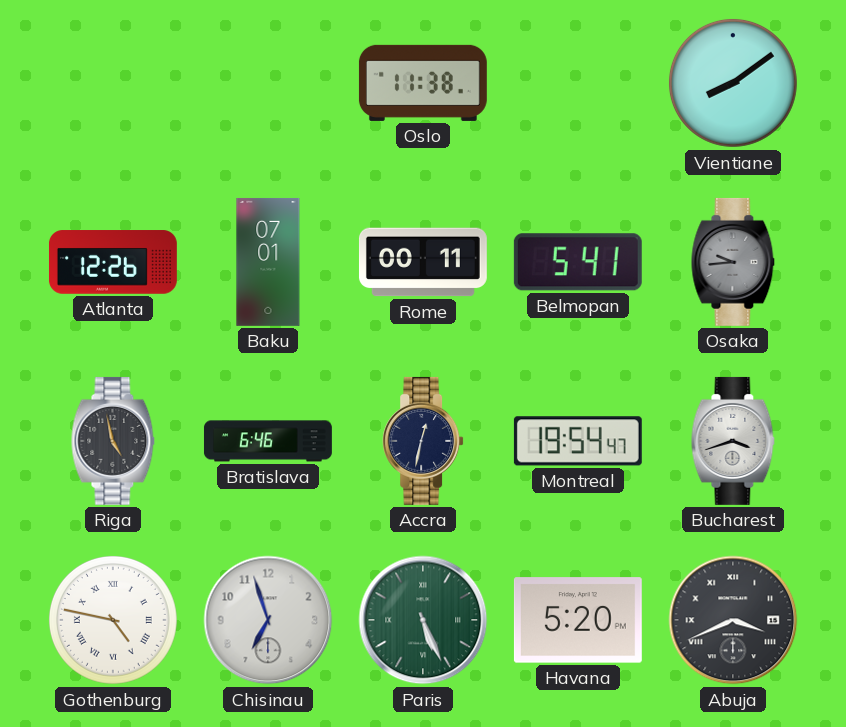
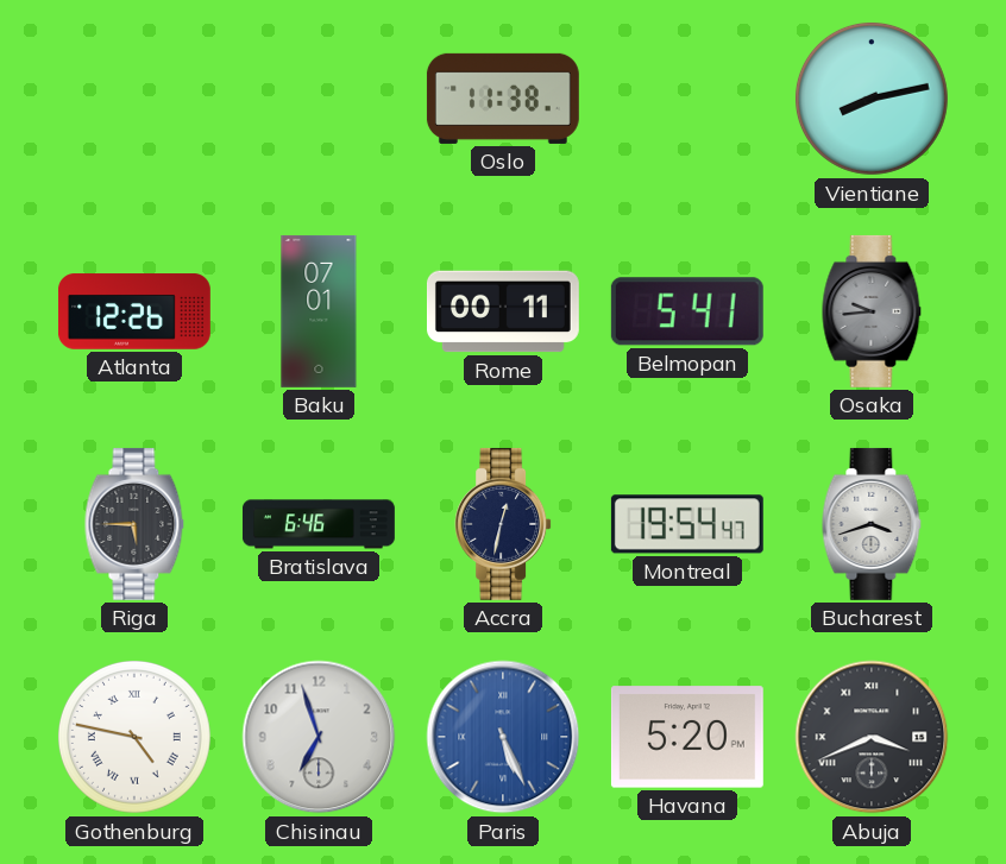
Vientiane: 8:09 -> 8:13 (872, 99)
Riga: 4:58 -> 5:45 (134, 524)
Paris dial: green -> blue (503, 737)
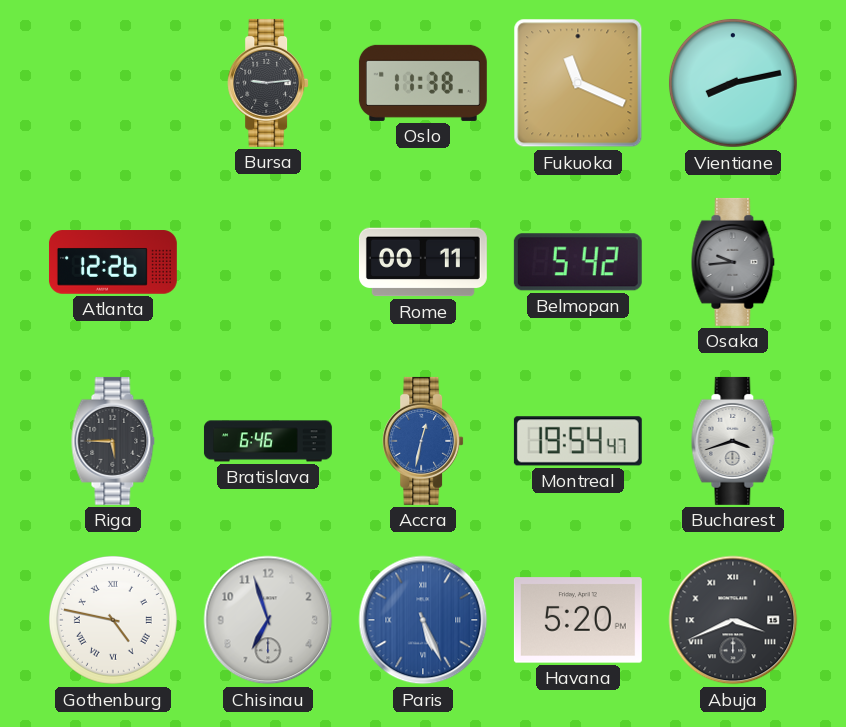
Bursa: none -> 9:14 (268, 83)
Fukuoka: none -> 11:19 (578, 83)
Baku: 07:01 -> none (319, 311)
Belmopan: 5:41 -> 5:42 (578, 262)
Accra dial: navy -> blue (423, 441)
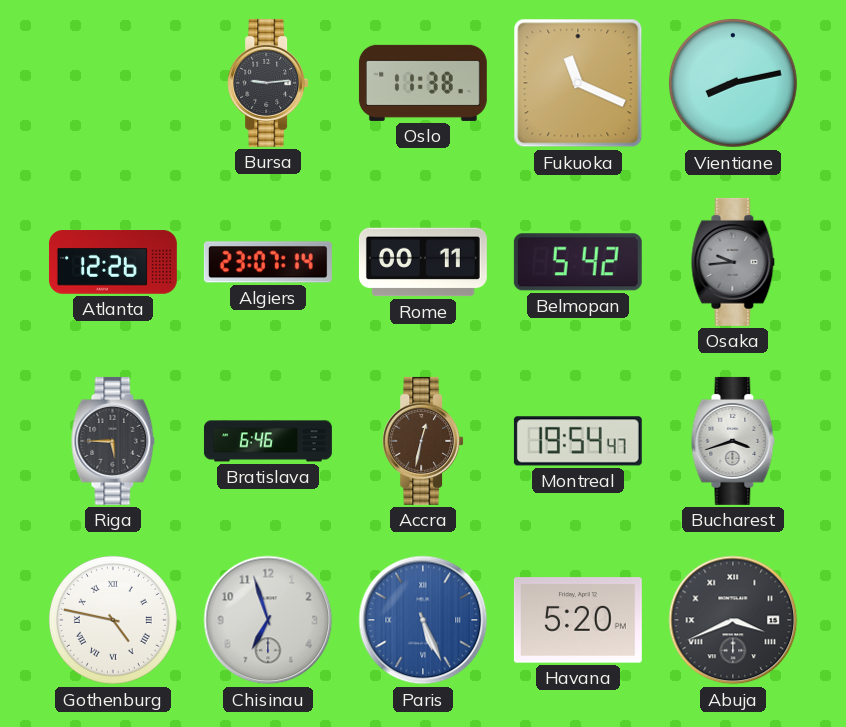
Algiers: none -> 23:07 (268, 262)
Accra dial: blue -> brown (423, 441)
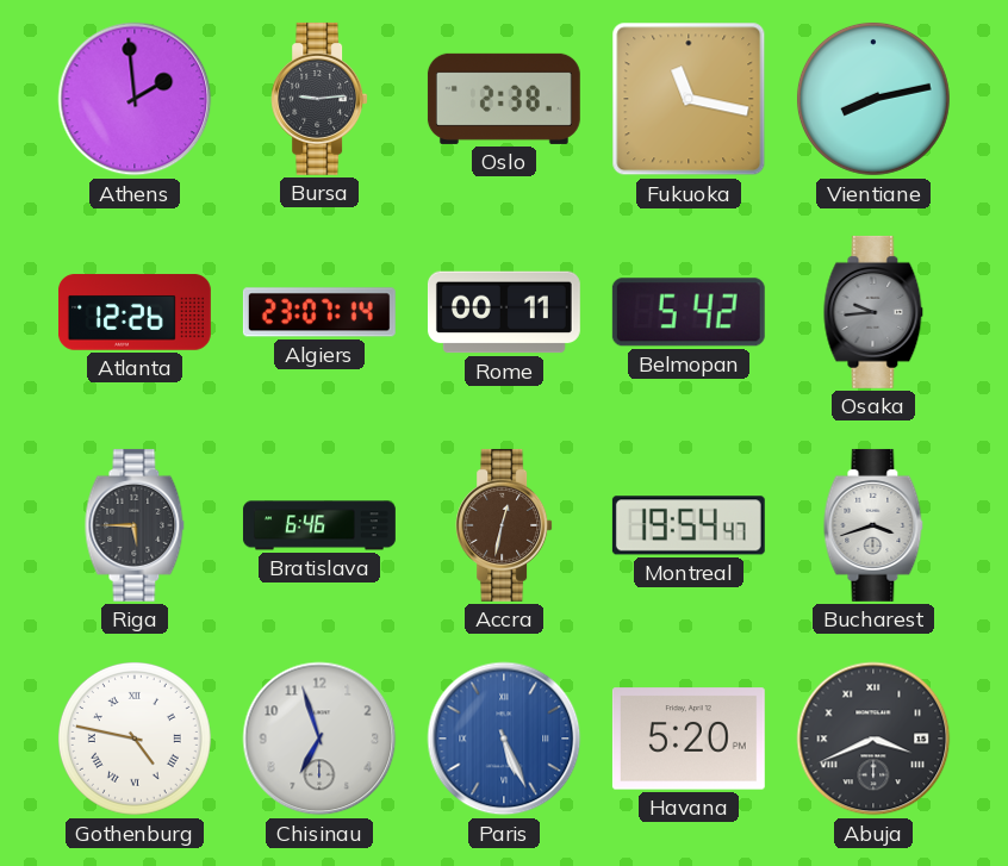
Athens: none -> 1:59 (135, 99)
Oslo: 11:38 -> 2:38 (504, 99)
Fukuoka: 11:19 -> 11:17 (689, 99)
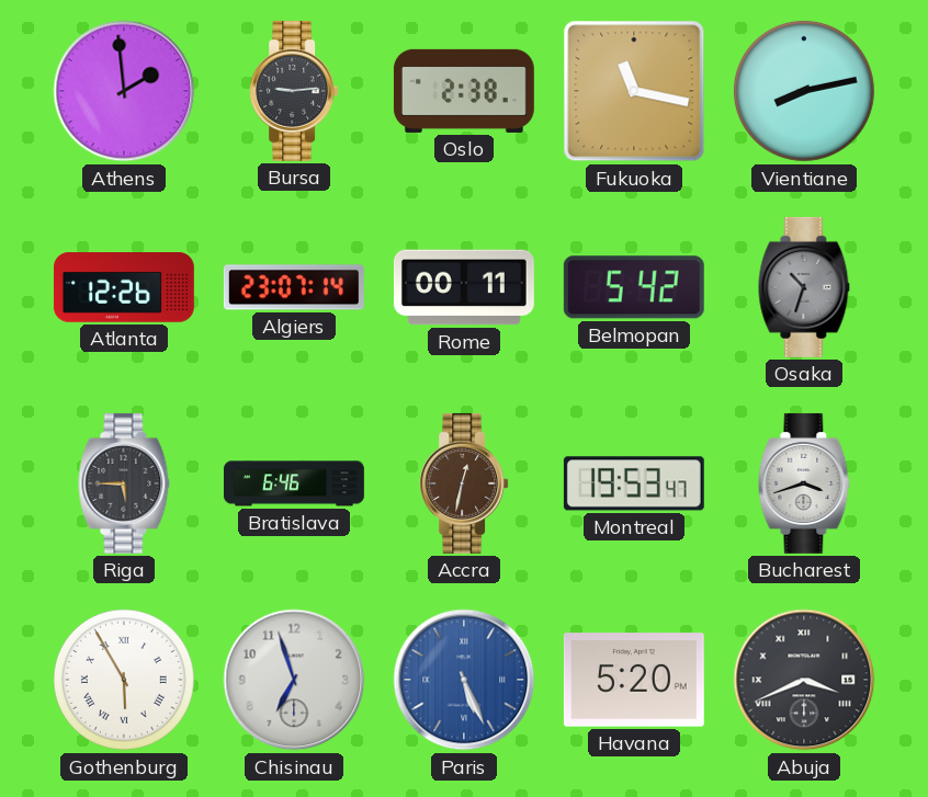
Osaka: 9:44 -> 10:33 (804, 287)
Montreal: 19:54 -> 19:53 (634, 483)
Gothenburg: 4:47 -> 5:55 (124, 680)
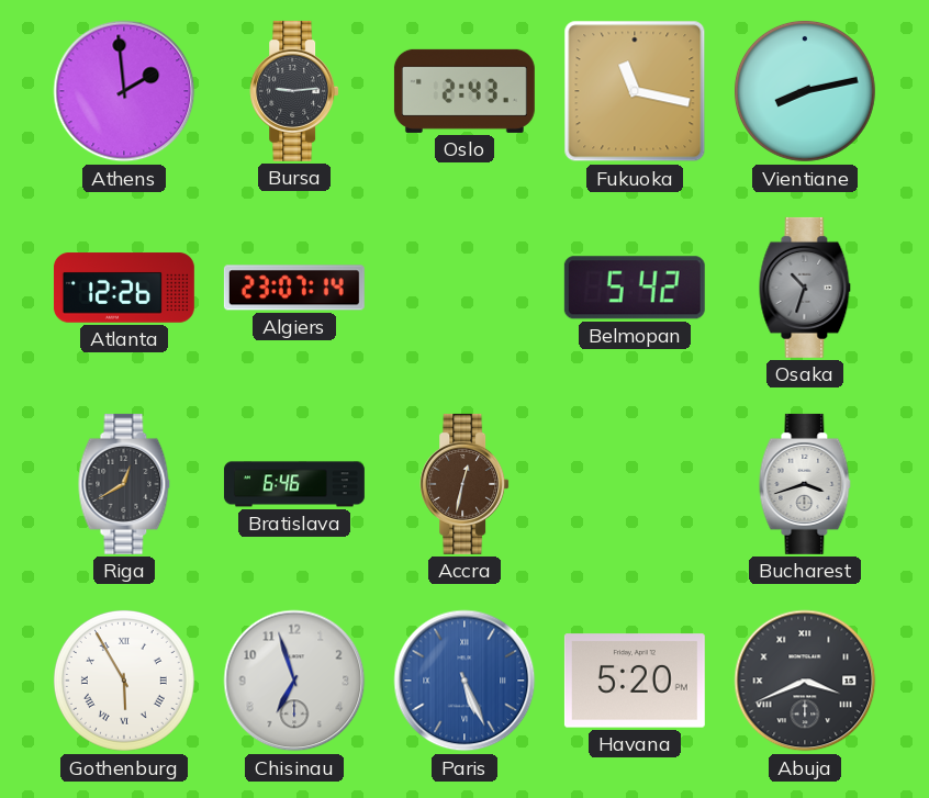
Oslo: 2:38 -> 2:43 (465, 91)
Rome: 00:11 -> none (464, 287)
Riga: 5:45 -> 12:40 (124, 484)
Montreal: 19:53 -> none (634, 483)
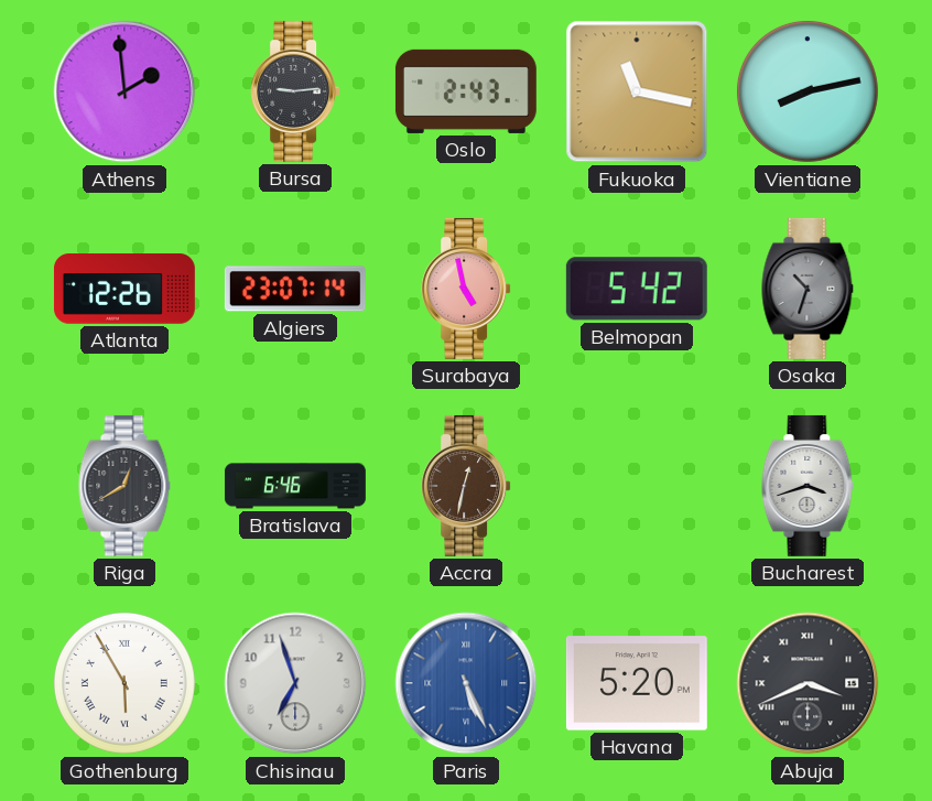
Surabaya: none -> 4:58 (466, 289)
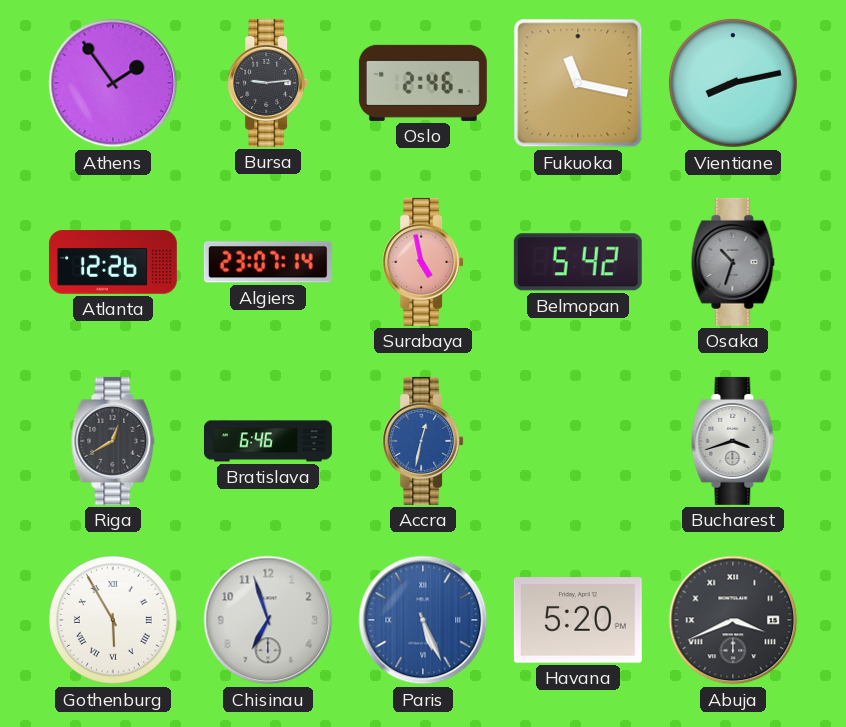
Athens: 1:59 -> 1:54 (113, 83)
Oslo: 2:43 -> 2:46 (423, 83)
Accra dial: brown -> blue (423, 441)
